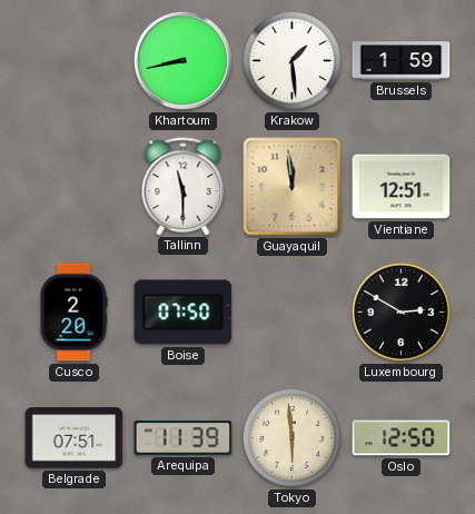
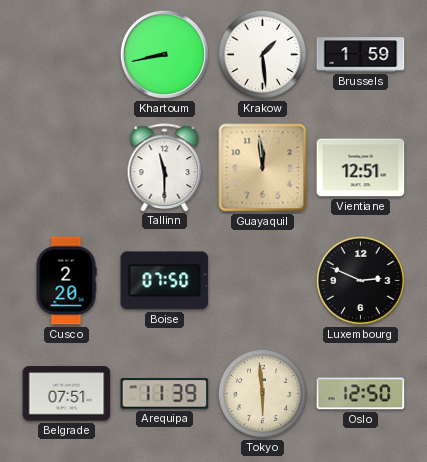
Luxembourg: 2:50 -> 2:49 (360, 280)
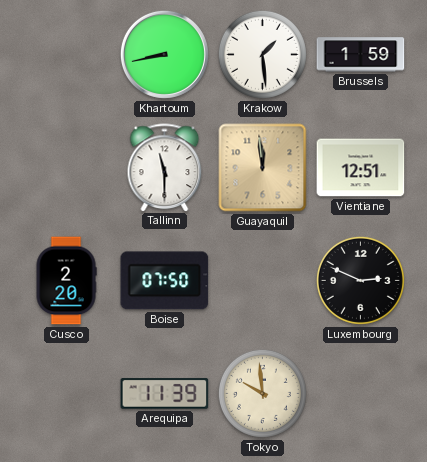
Belgrade: 07:51 -> none (67, 394)
Tokyo: 5:59 -> 9:59 (262, 393)
Oslo: 12:50 -> none (361, 394)
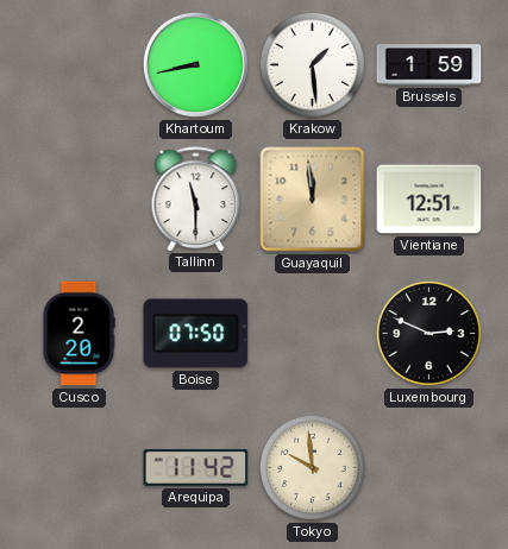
Arequipa: 11:39 -> 11:42 (196, 468)
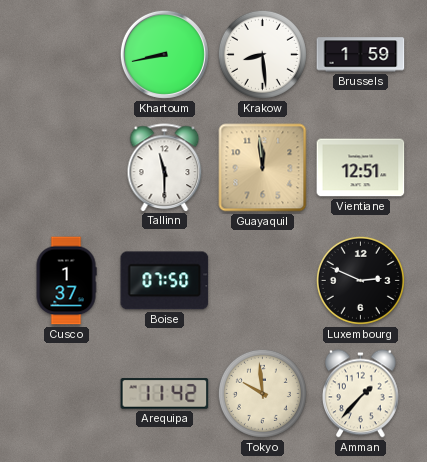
Krakow: 1:29 -> 8:29 (262, 54)
Cusco: 2:20 -> 1:37 (66, 281)
Amman: none -> 1:37 (361, 394)
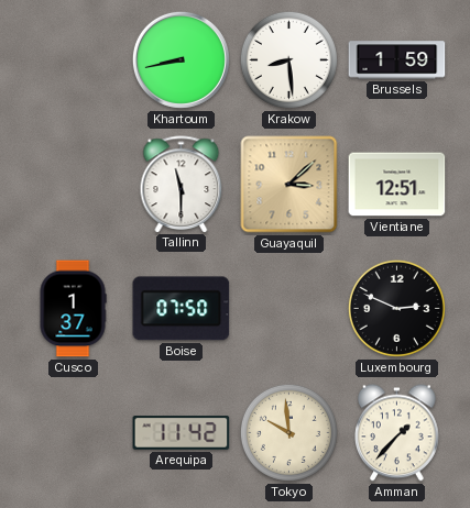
Guayaquil: 11:59 -> 3:08 (289, 185)
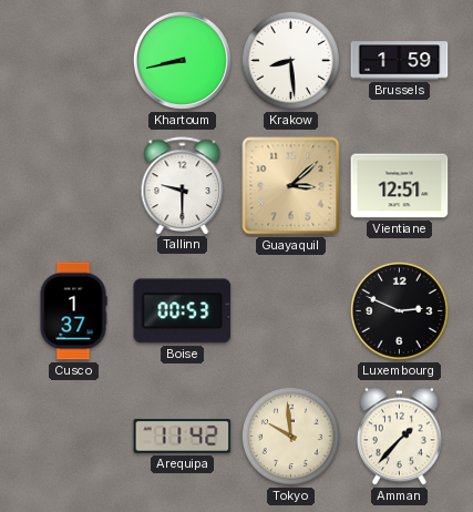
Tallinn: 11:30 -> 9:30 (183, 185)
Boise: 07:50 -> 00:53 (183, 311)
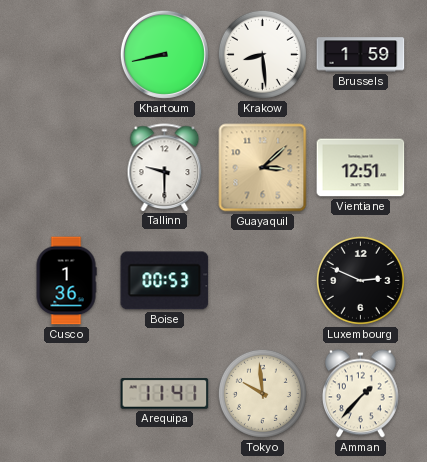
Cusco: 1:37 -> 1:36 (66, 281)
Arequipa: 11:42 -> 11:41 (165, 394)
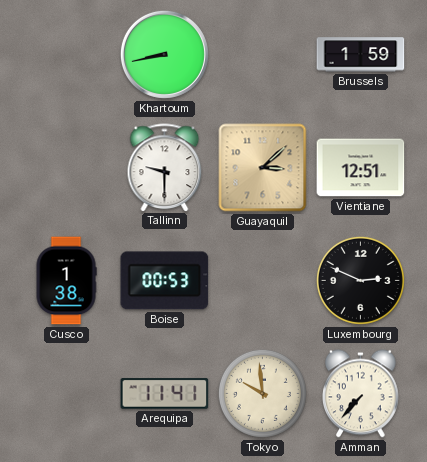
Krakow: 8:29 -> none (262, 54)
Cusco: 1:36 -> 1:38 (66, 281)
Amman: 1:37 -> 7:37 (361, 394)
